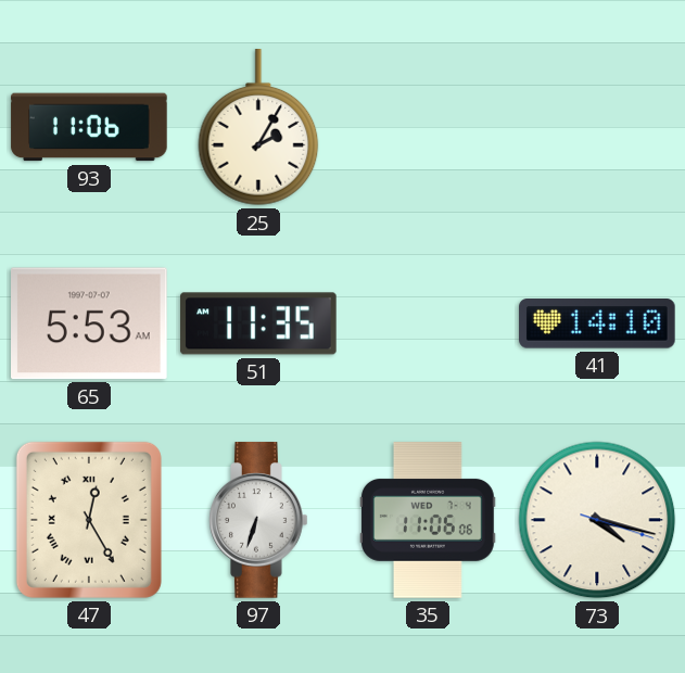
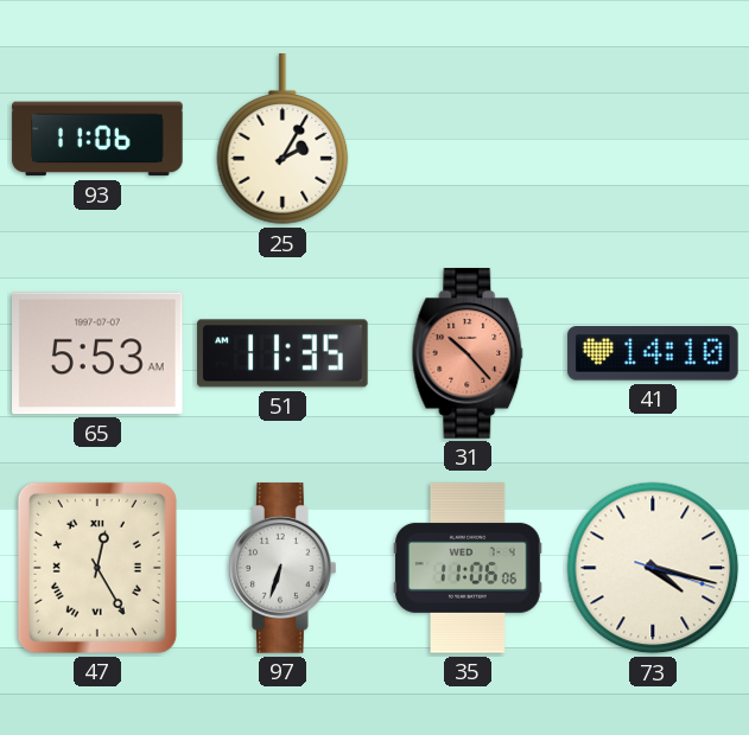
31: none -> 10:23 (468, 353)
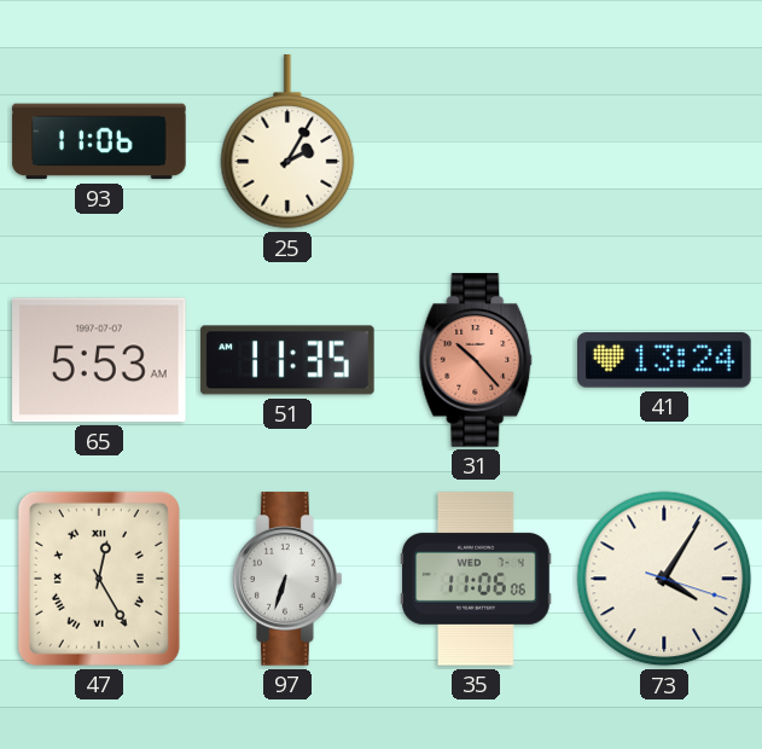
41: 14:10 -> 13:24 (664, 360)
73: 4:17 -> 4:05 (664, 579)
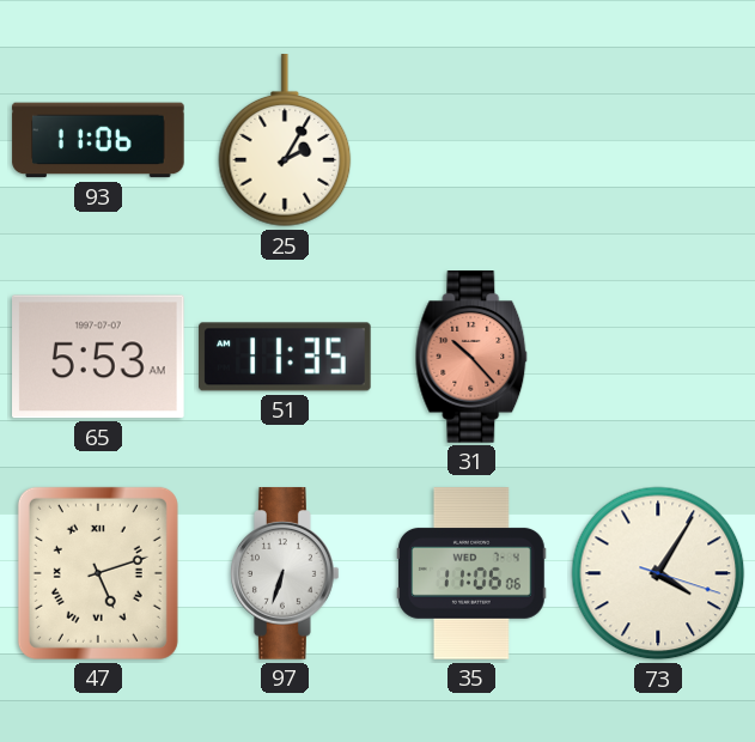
41: 13:24 -> none (664, 360)
47: 12:25 -> 5:12 (98, 573)
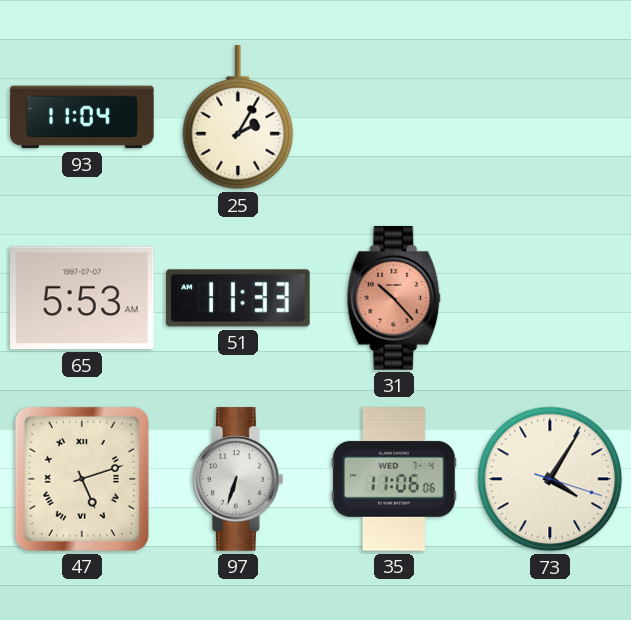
93: 11:06 -> 11:04 (82, 117)
51: 11:35 -> 11:33 (238, 298)
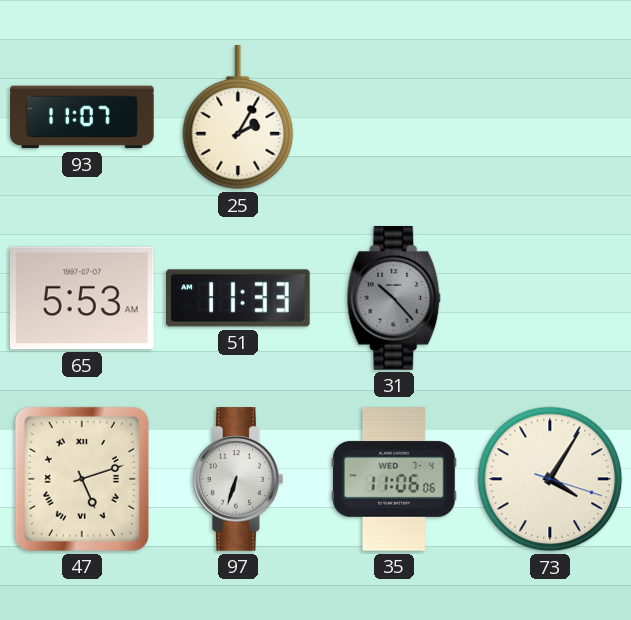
93: 11:04 -> 11:07 (82, 117)
31 dial: salmon -> grey (394, 298)
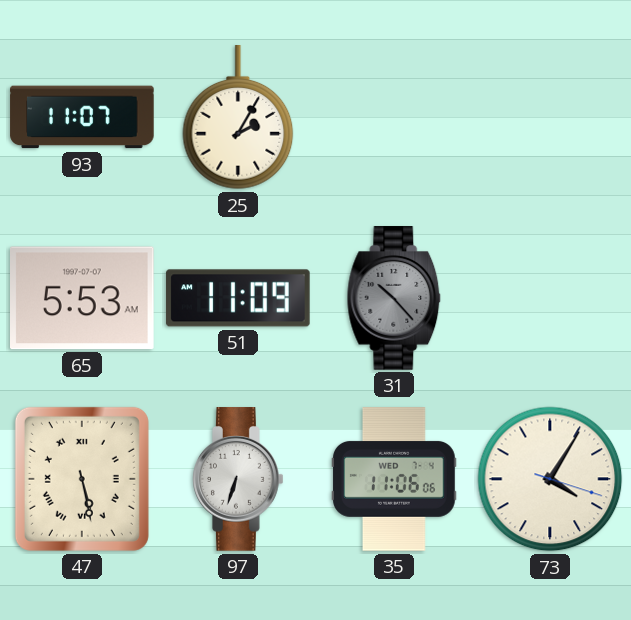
51: 11:33 -> 11:09 (238, 298)
47: 5:12 -> 5:28 (82, 479)
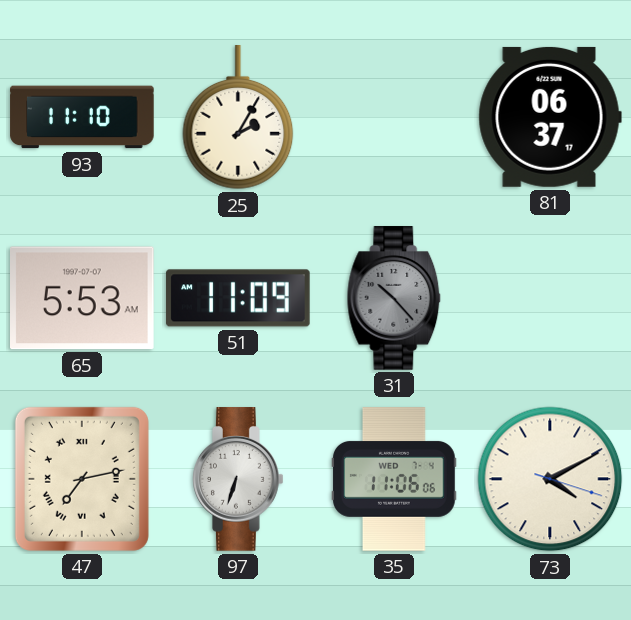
93: 11:07 -> 11:10 (82, 117)
81: none -> 06:37 (550, 117)
47: 5:28 -> 7:13 (82, 479)
73: 4:05 -> 4:10 (550, 479)
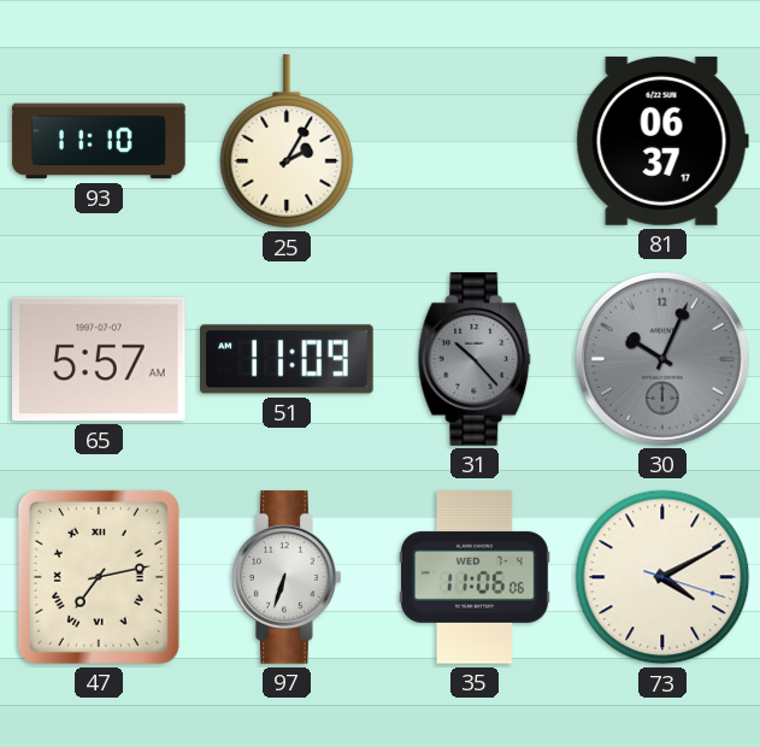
65: 5:53 -> 5:57 (100, 359)
30: none -> 10:04 (662, 359)
